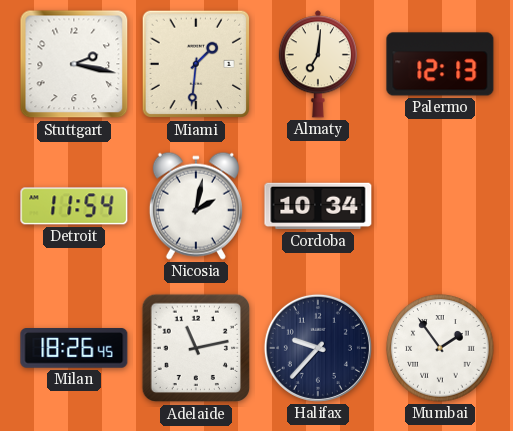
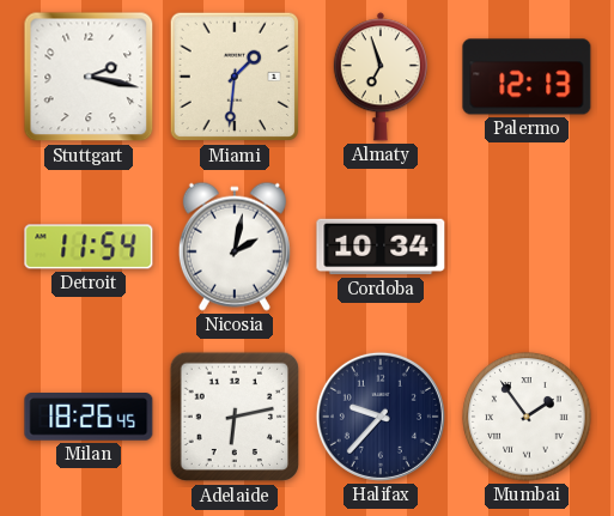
Almaty: 7:01 -> 6:57 (381, 77)
Adelaide: 11:13 -> 6:13 (235, 417)
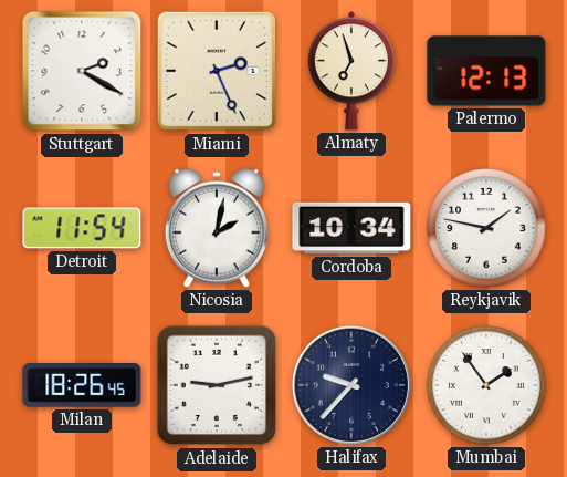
Stuttgart: 2:17 -> 2:20 (82, 71)
Miami: 1:31 -> 2:26 (217, 71)
Reykjavik: none -> 1:47 (486, 228)
Adelaide: 6:13 -> 9:13 (217, 385)
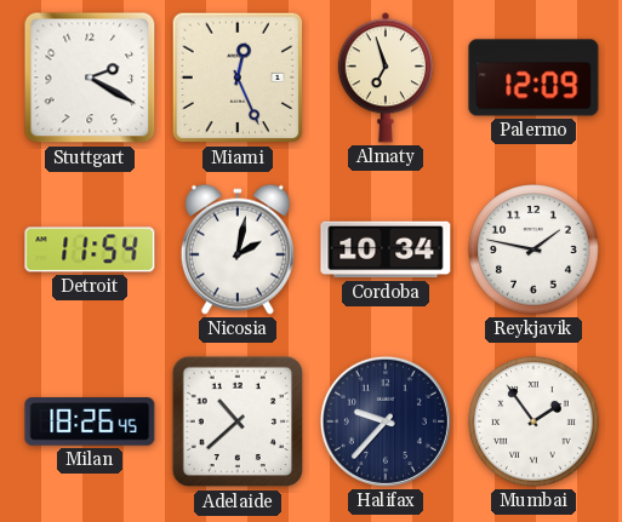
Miami: 2:26 -> 12:26 (238, 78)
Palermo: 12:13 -> 12:09 (533, 78)
Adelaide: 9:13 -> 10:38 (238, 421)
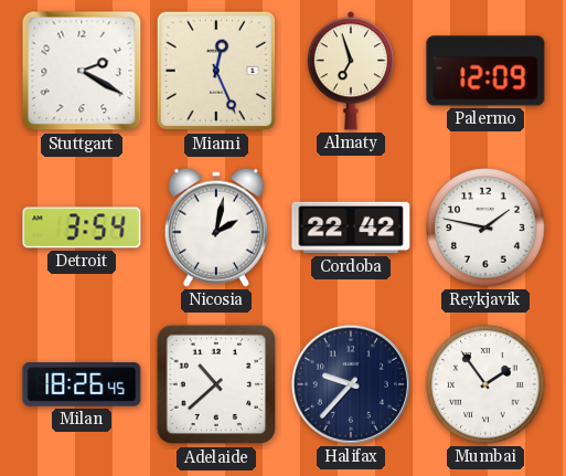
Detroit: 11:54 -> 3:54 (82, 228)
Cordoba: 10:34 -> 22:42 (351, 228)
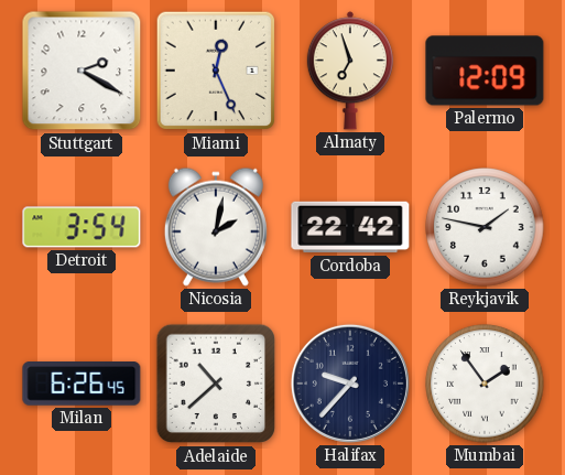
Milan: 18:26 -> 6:26 (82, 385)
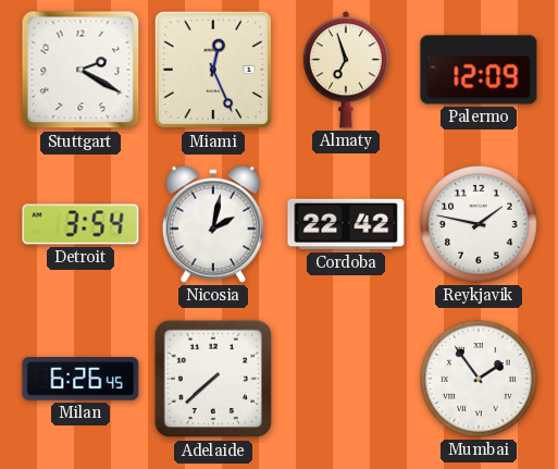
Adelaide: 10:38 -> 7:38 (213, 379)
Halifax: 9:37 -> none (350, 384)
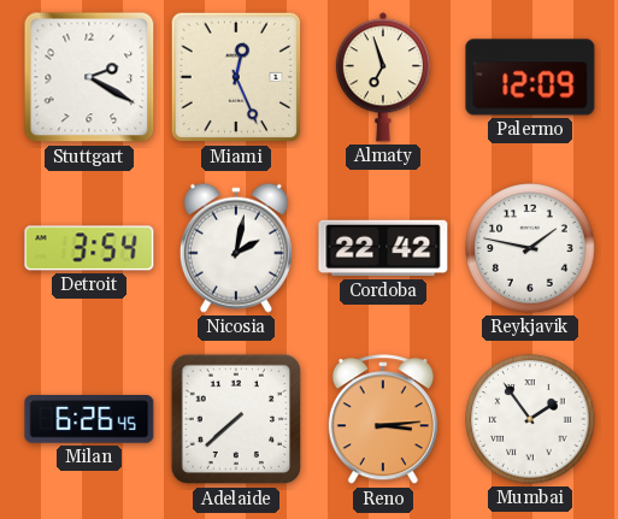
Reno: none -> 3:14 (383, 420)
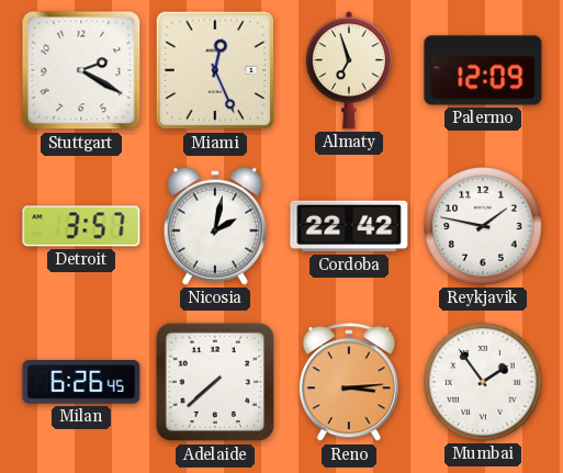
Detroit: 3:54 -> 3:57 (81, 226)
